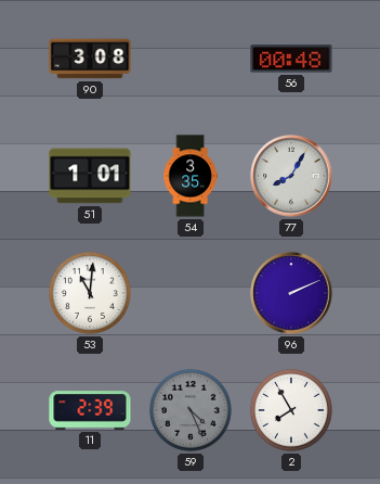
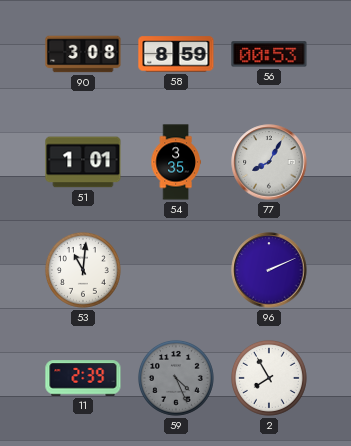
58: none -> 8:59 (176, 54)
56: 00:48 -> 00:53 (269, 54)
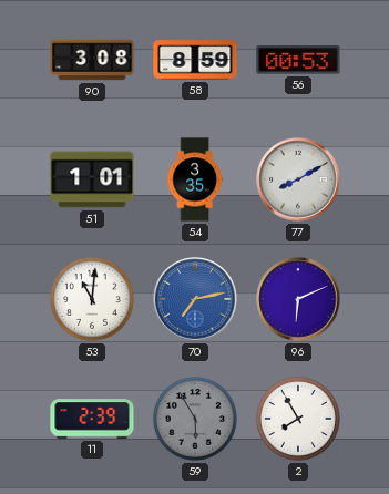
77: 8:05 -> 8:10 (298, 179)
70: none -> 7:13 (195, 299)
96: 2:11 -> 6:11 (298, 299)
59: 4:26 -> 5:55 (195, 419)
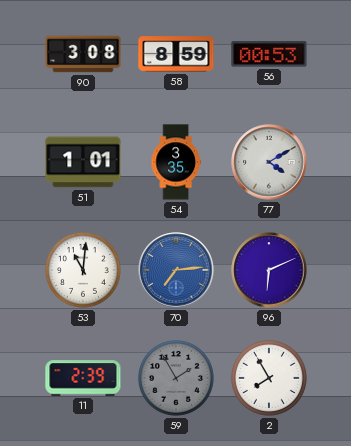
77: 8:10 -> 4:10 (269, 162)
70: 7:13 -> 7:14 (176, 270)
59: 5:55 -> 1:55 (176, 378)
